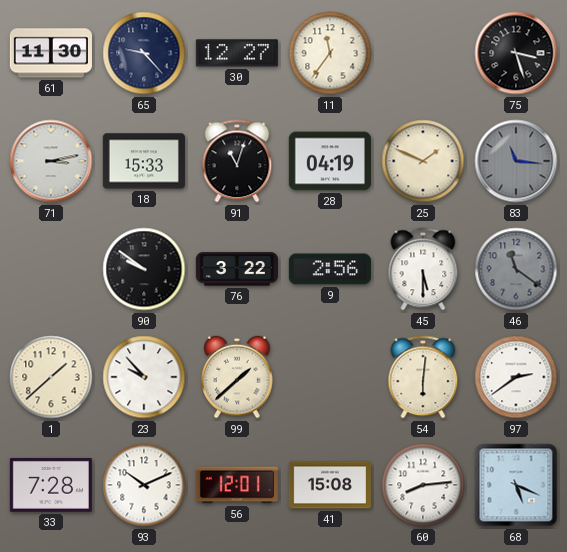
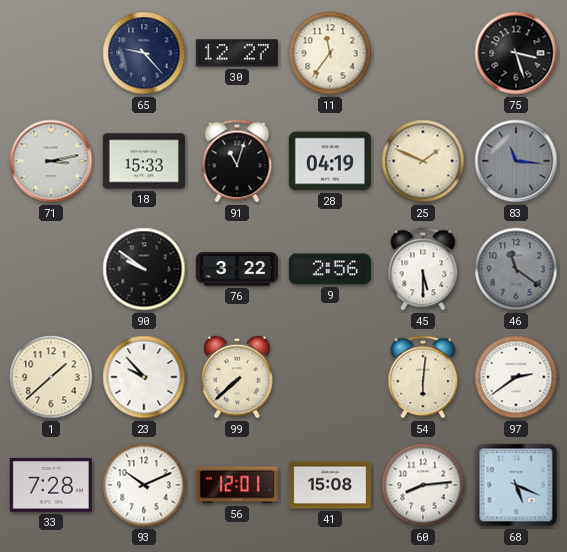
61: 11:30 -> none (51, 53)
99: 1:38 -> 7:38 (237, 377)
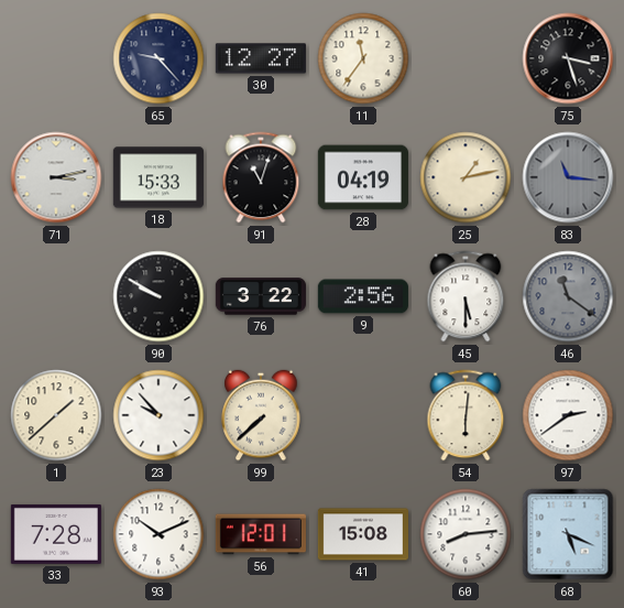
25: 1:49 -> 1:13 (466, 177)
90: 9:51 -> 9:50 (158, 296)
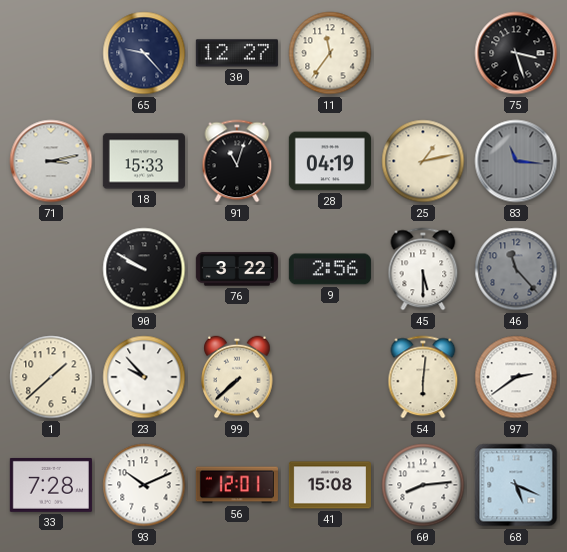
46: 11:21 -> 11:23 (516, 269)
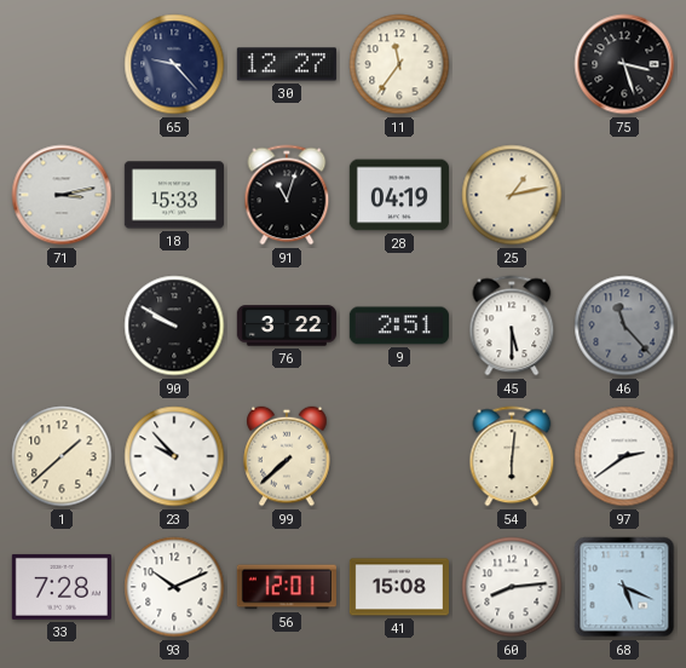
83: 11:16 -> none (516, 161)
9: 2:56 -> 2:51 (399, 326)
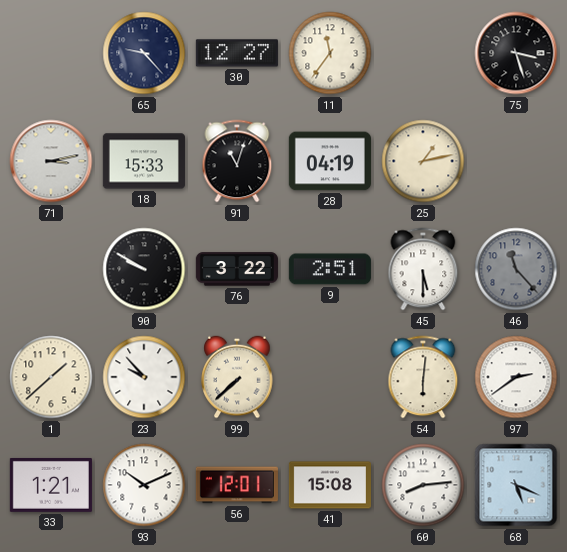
33: 7:28 -> 1:21 (51, 485)
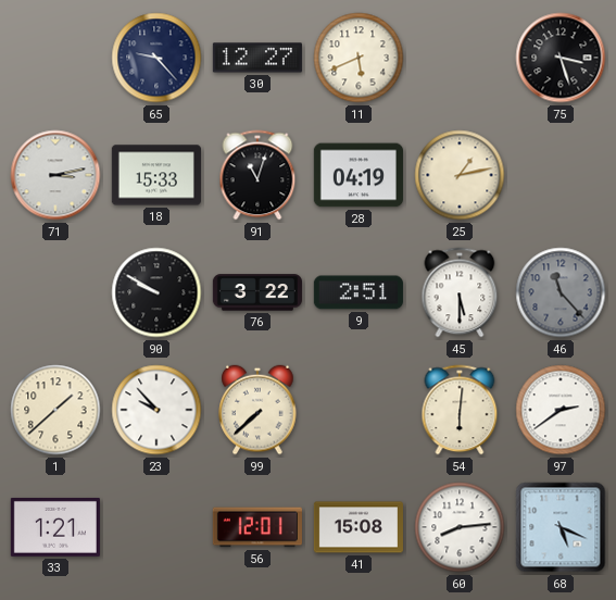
11: 11:36 -> 5:41 (359, 58)
93: 10:11 -> none (144, 485)
